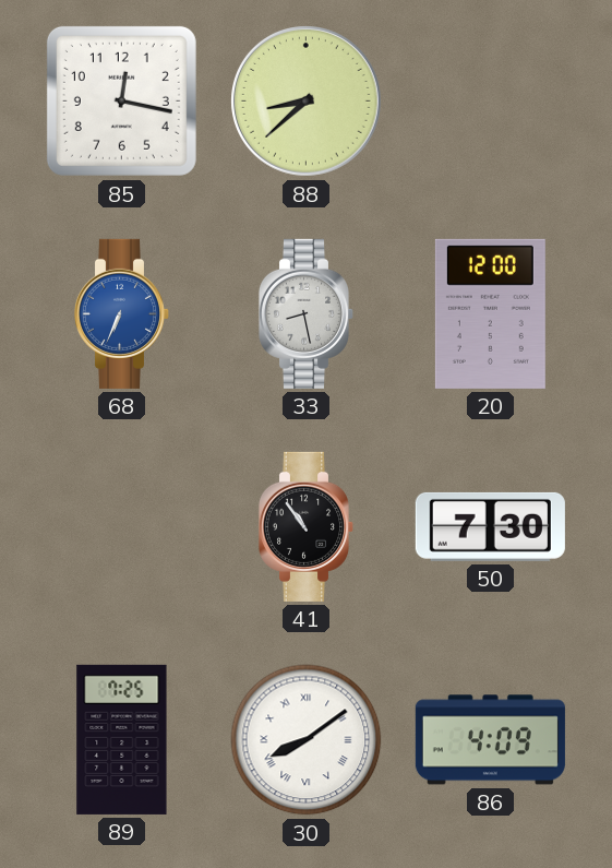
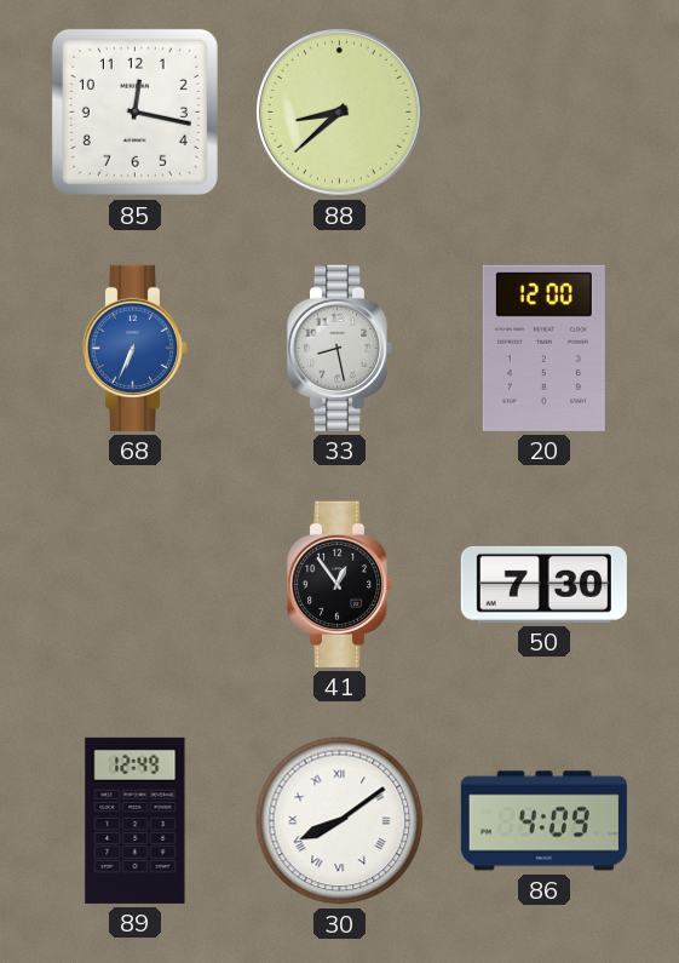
41: 10:54 -> 12:54 (340, 584)
89: 7:25 -> 12:49 (136, 820)
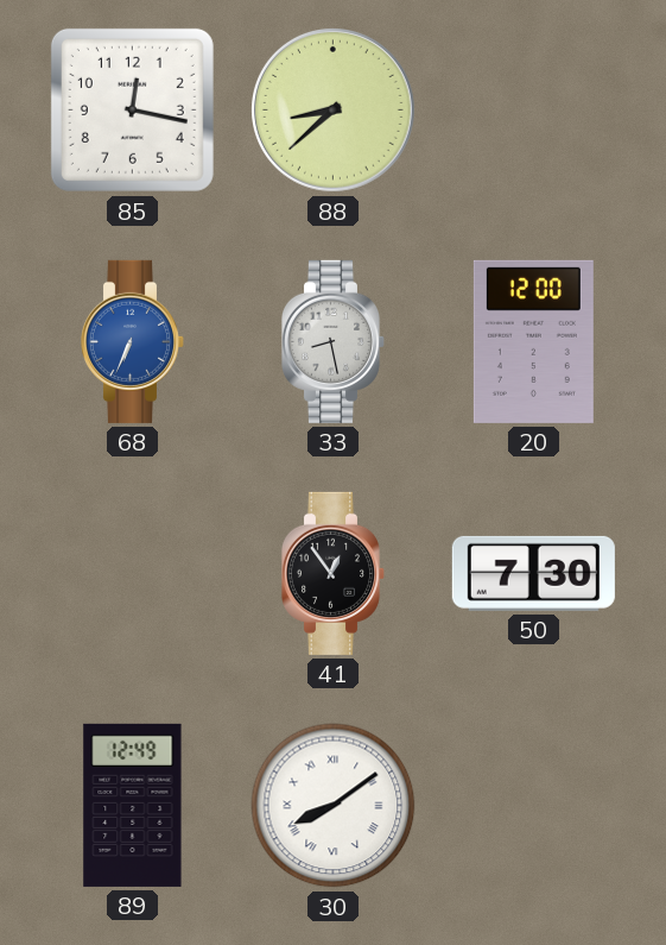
86: 4:09 -> none (543, 821)
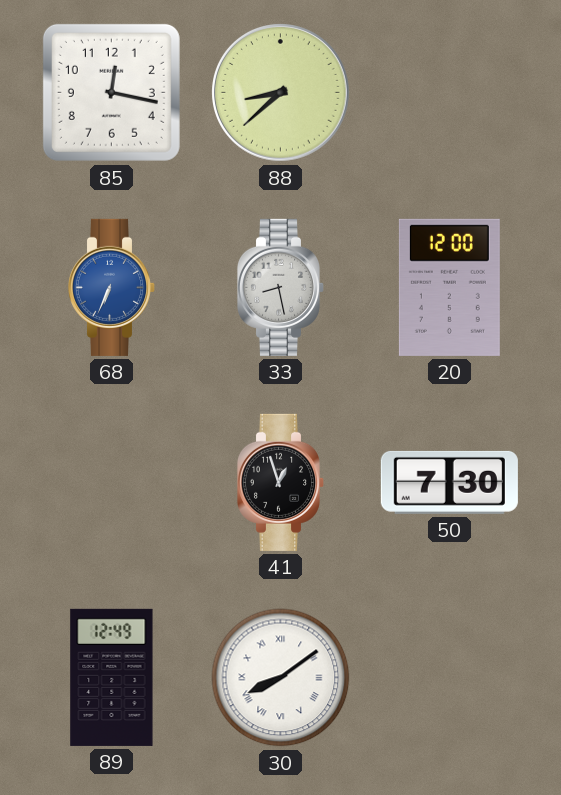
41: 12:54 -> 12:57 (281, 482)
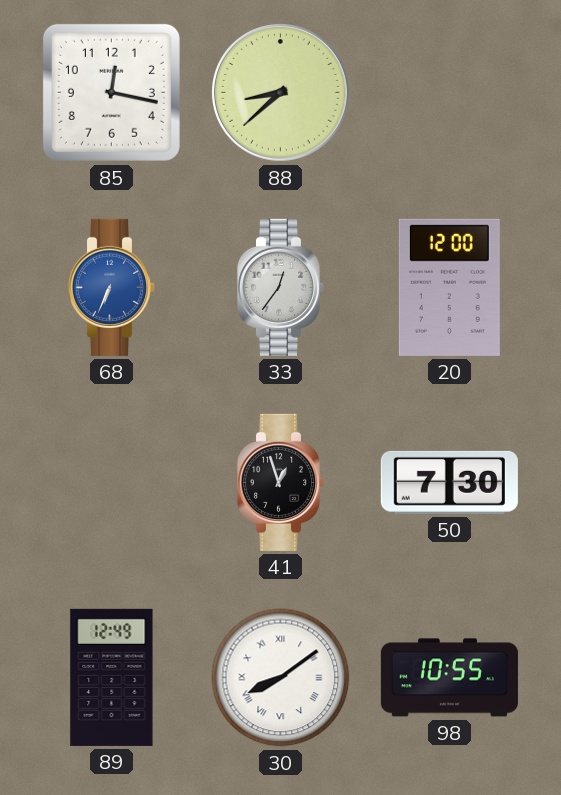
33: 8:28 -> 12:36 (281, 287)
98: none -> 10:55 (449, 678)
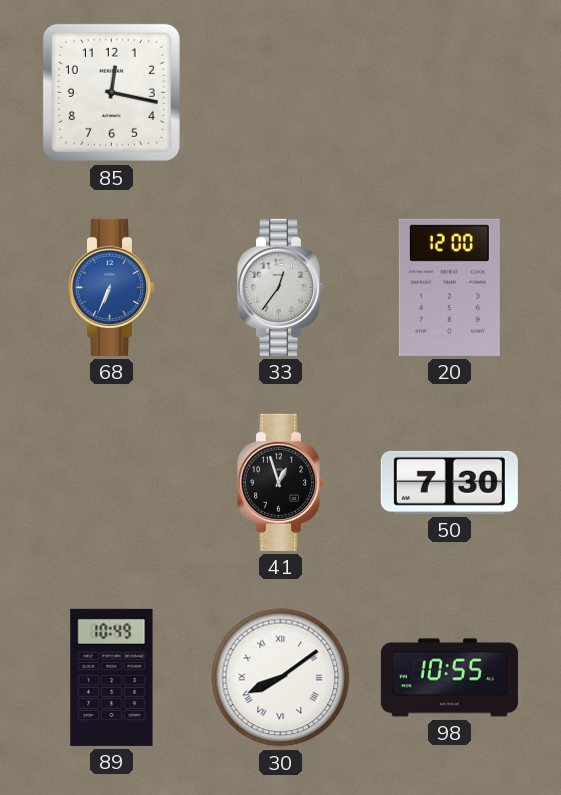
88: 8:38 -> none (281, 93)
89: 12:49 -> 10:49 (112, 677)
